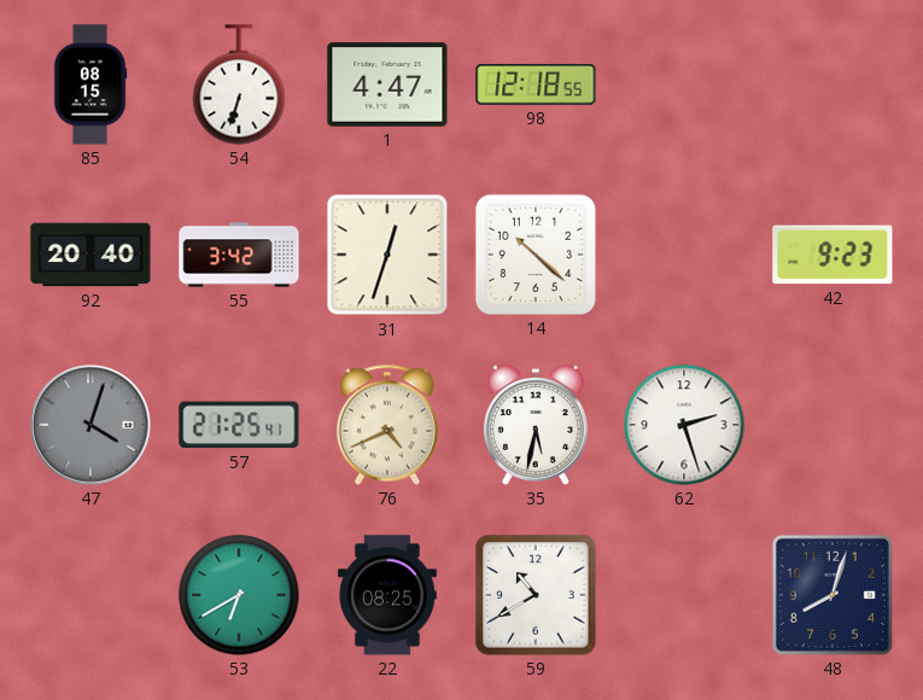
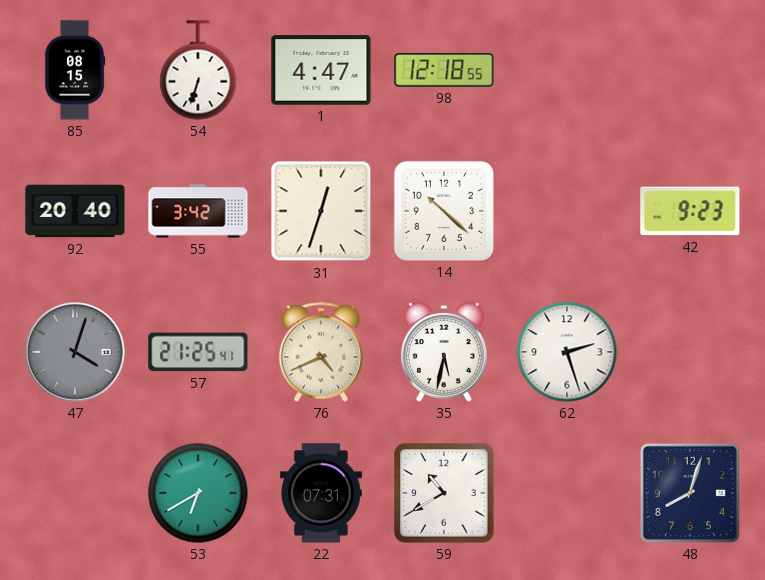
22: 08:25 -> 07:31 (321, 493)
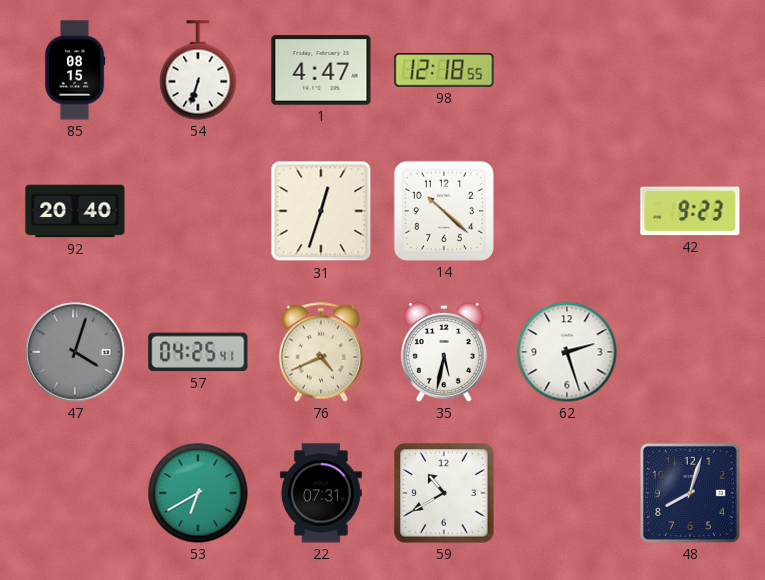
55: 3:42 -> none (198, 211)
57: 21:25 -> 04:25 (198, 352)
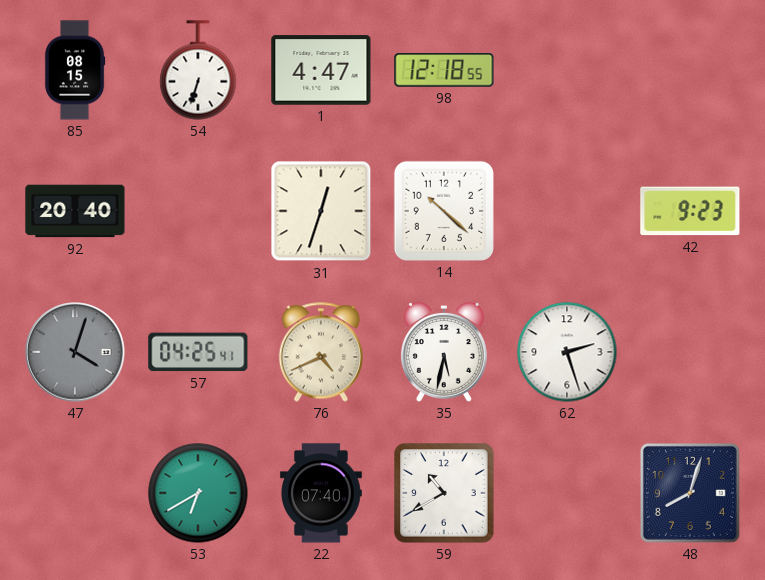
22: 07:31 -> 07:40 (321, 493)
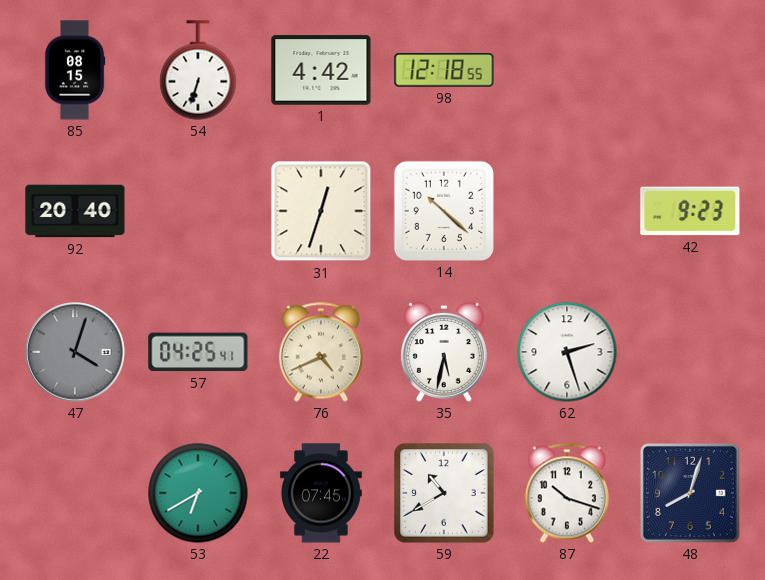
1: 4:47 -> 4:42 (321, 70)
22: 07:40 -> 07:45 (321, 493)
87: none -> 10:18 (566, 493)
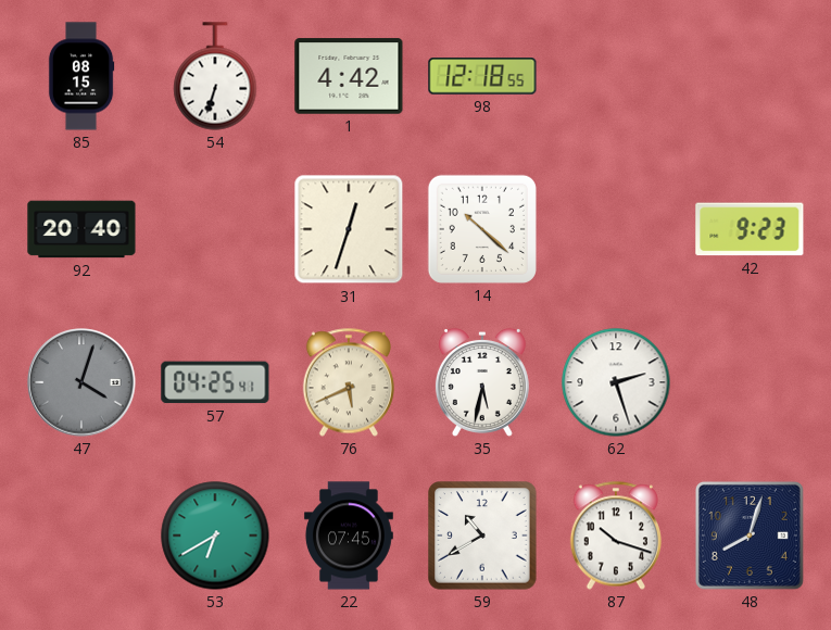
76: 4:41 -> 5:41 (348, 382)
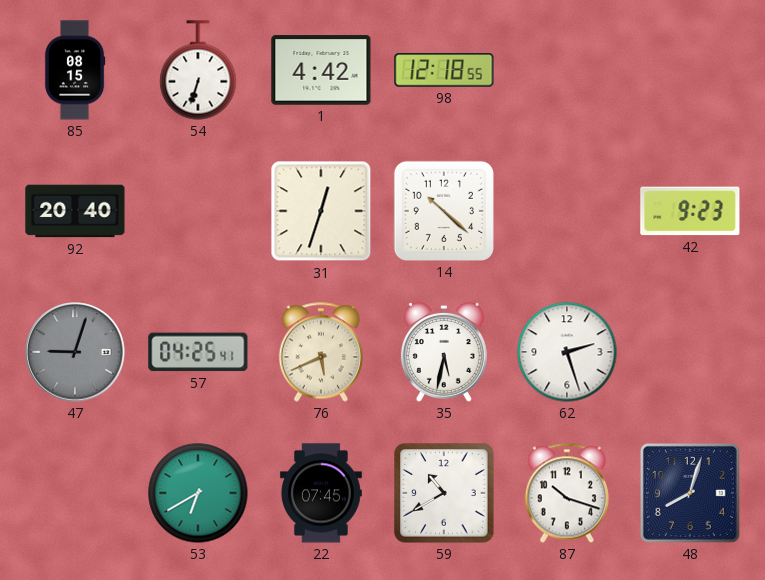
47: 4:03 -> 9:03 (75, 352)
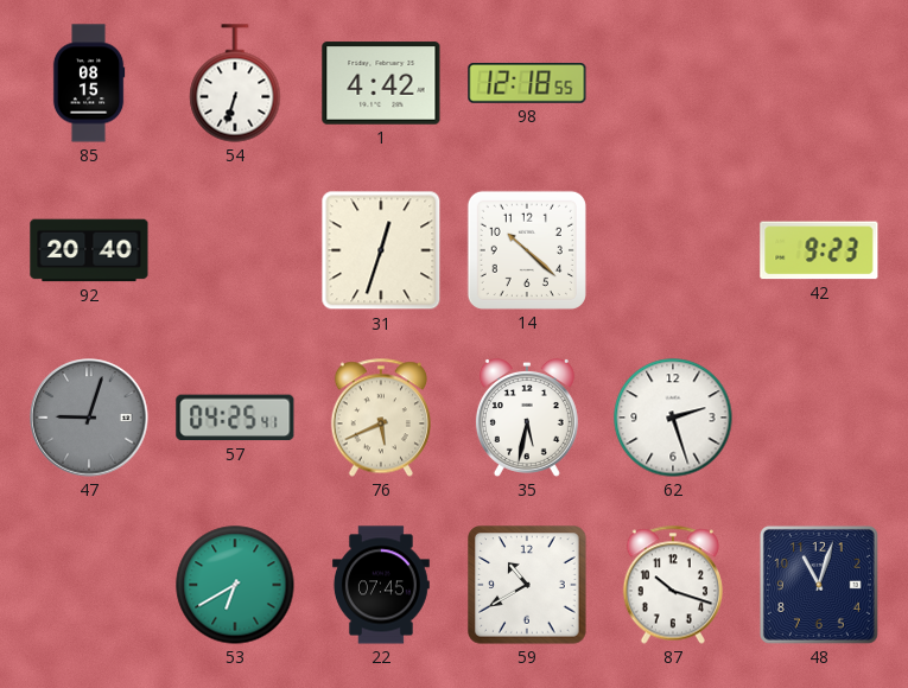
48: 8:03 -> 11:03 (819, 585)
